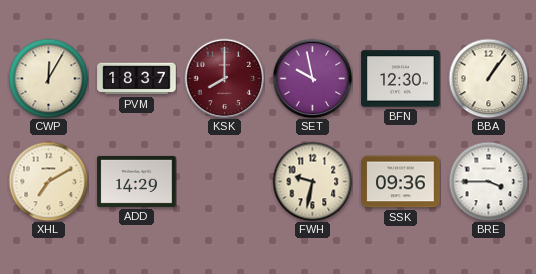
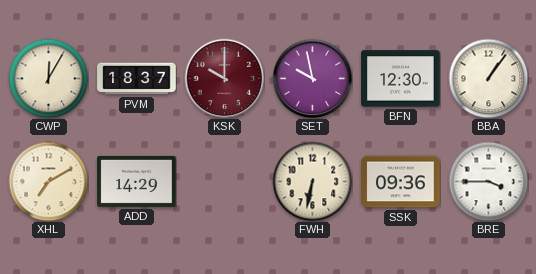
KSK: 8:00 -> 10:00 (224, 78)
FWH: 9:32 -> 6:32 (312, 181)
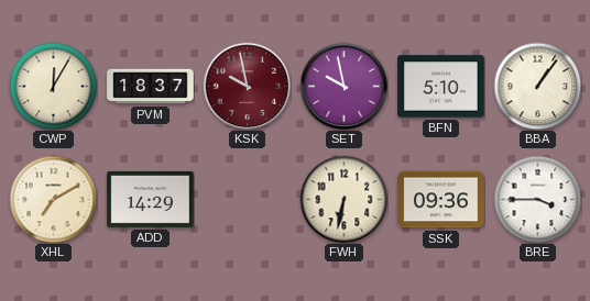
KSK: 10:00 -> 9:58 (247, 86)
BFN: 12:30 -> 5:10 (441, 87)
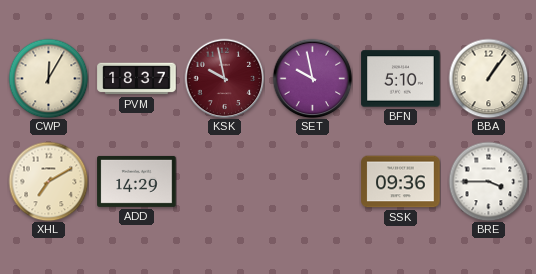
FWH: 6:32 -> none (343, 199)
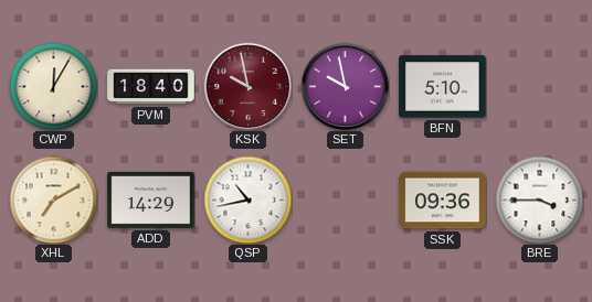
PVM: 18:37 -> 18:40 (151, 87)
BBA: 1:06 -> none (488, 78)
QSP: none -> 10:43 (247, 199)
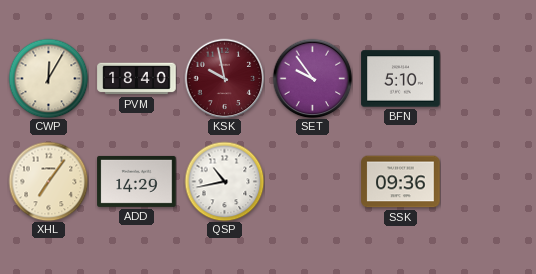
SET: 9:58 -> 9:54 (312, 78)
XHL: 7:10 -> 7:06 (48, 181)
BRE: 3:45 -> none (539, 199)
